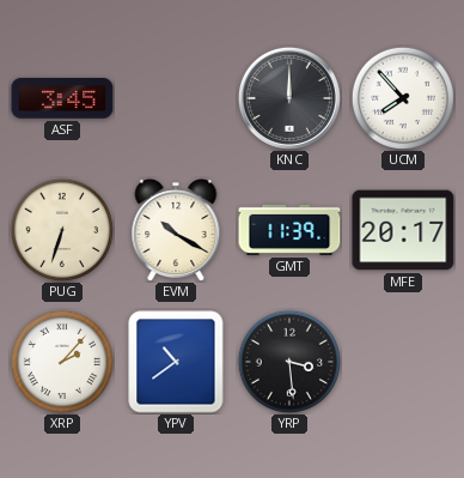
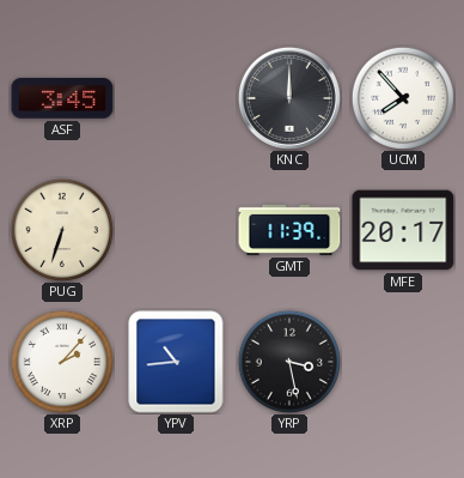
EVM: 10:20 -> none (176, 231)
YPV: 10:39 -> 10:44 (176, 362)
YRP: 3:29 -> 3:28 (289, 362)
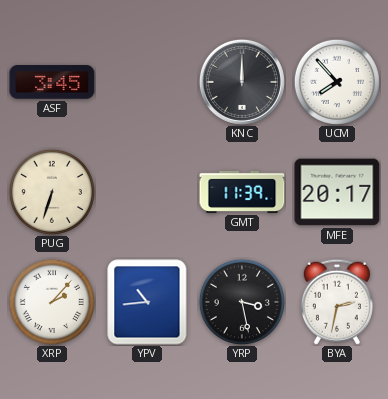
BYA: none -> 2:32 (337, 302)
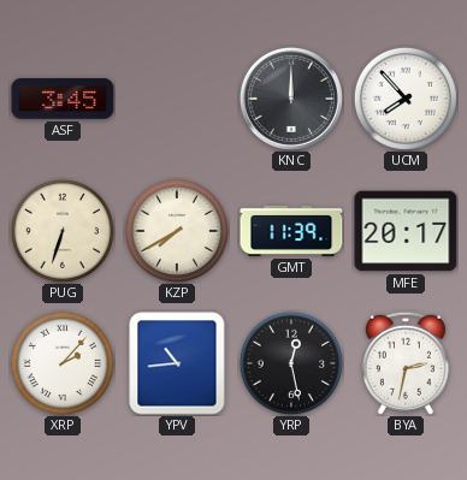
KZP: none -> 7:40 (177, 231)
YRP: 3:28 -> 12:28 (291, 363)
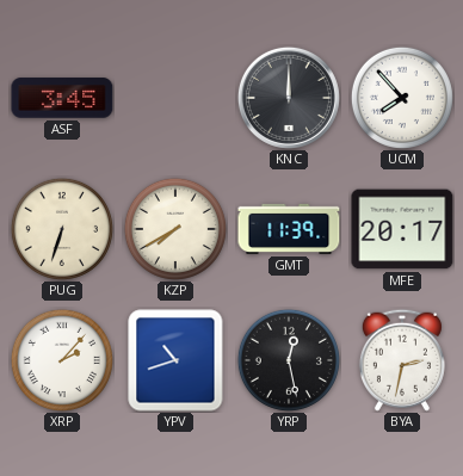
YPV: 10:44 -> 10:42 (175, 360)
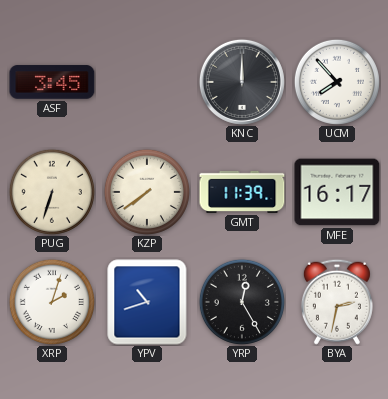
KZP: 7:40 -> 7:39 (147, 192)
MFE: 20:17 -> 16:17 (337, 192)
XRP: 2:07 -> 2:03 (52, 302)
YRP: 12:28 -> 12:25 (242, 302)
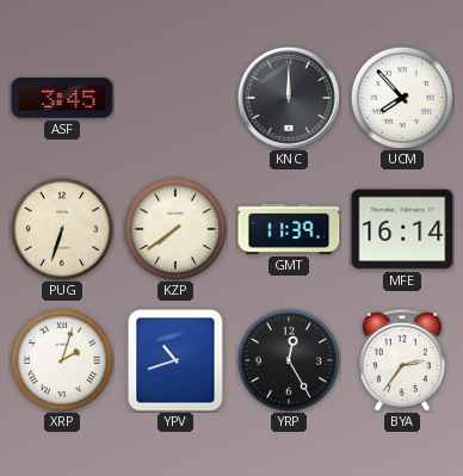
MFE: 16:17 -> 16:14 (402, 229)
BYA: 2:32 -> 2:36 (402, 360)
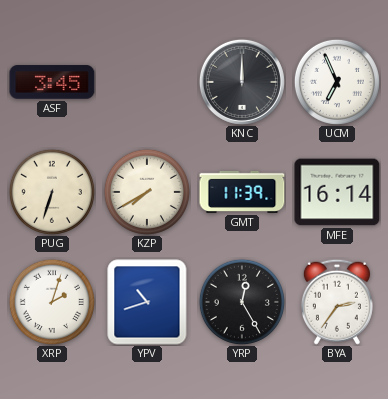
UCM: 7:53 -> 6:56 (337, 82)
KZP: 7:39 -> 7:40 (147, 192)
